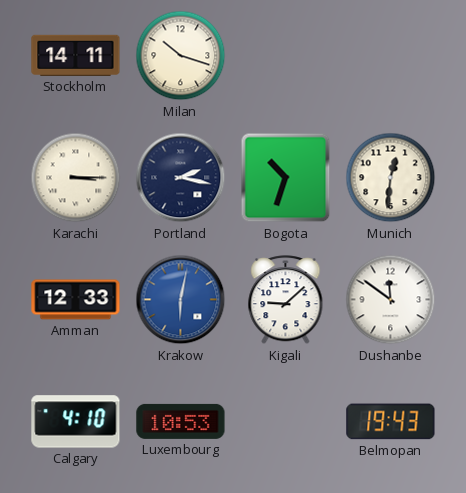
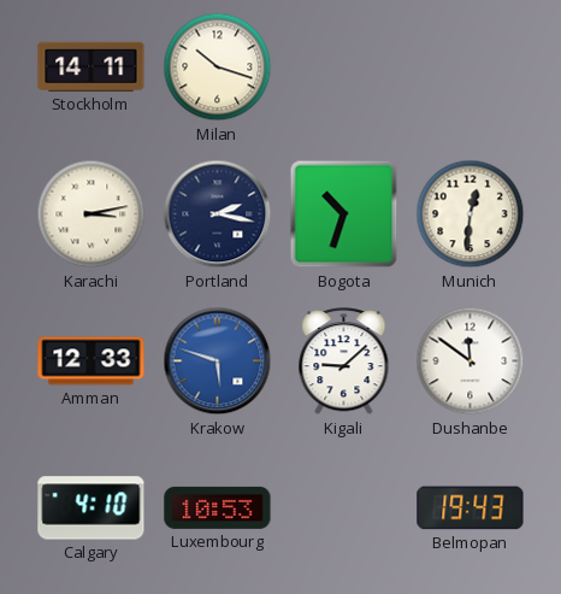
Karachi: 3:15 -> 3:13 (91, 214)
Krakow: 6:02 -> 5:48 (218, 361)
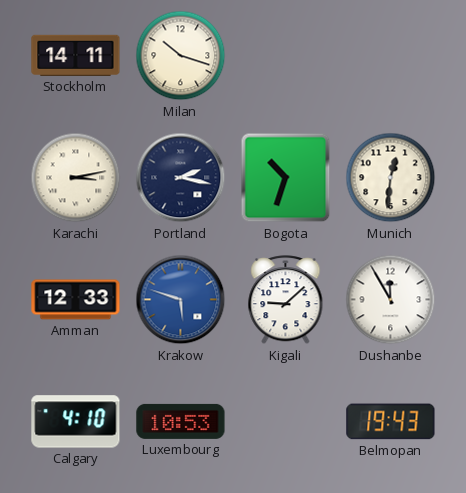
Dushanbe: 11:51 -> 11:55 (391, 300)
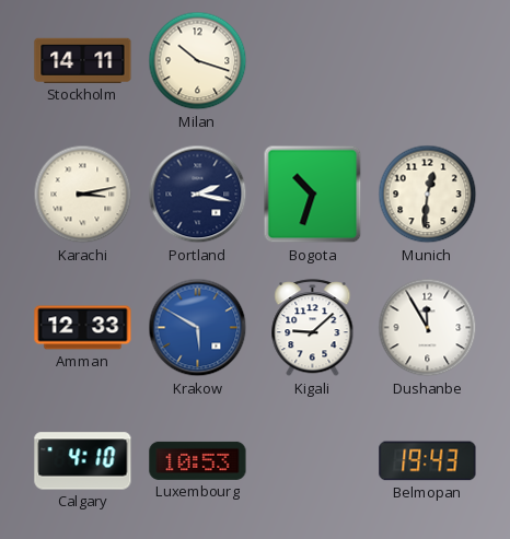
Krakow: 5:48 -> 5:50 (198, 328)
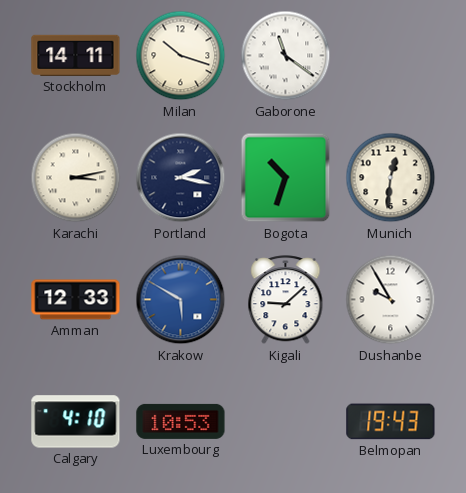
Gaborone: none -> 11:21 (286, 56)
Dushanbe: 11:55 -> 9:55 (391, 300)
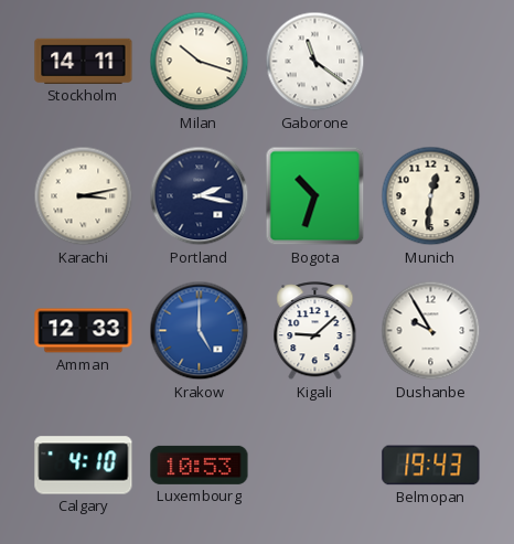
Krakow: 5:50 -> 5:00 (200, 331)
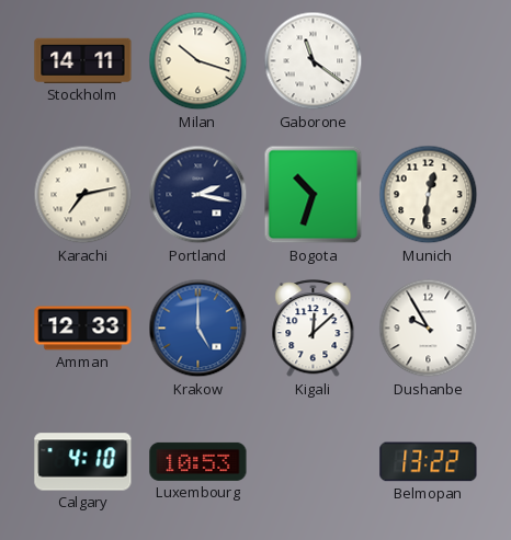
Karachi: 3:13 -> 7:13 (83, 195)
Kigali: 9:08 -> 12:08 (314, 329)
Belmopan: 19:43 -> 13:22 (429, 462)
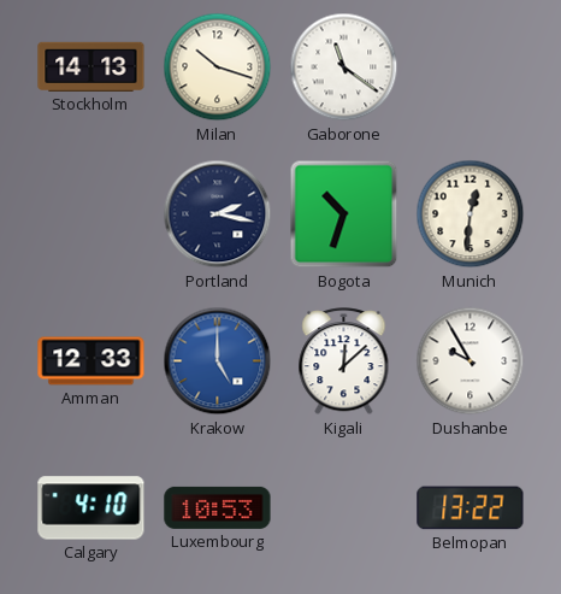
Stockholm: 14:11 -> 14:13 (91, 66)
Karachi: 7:13 -> none (83, 195)
